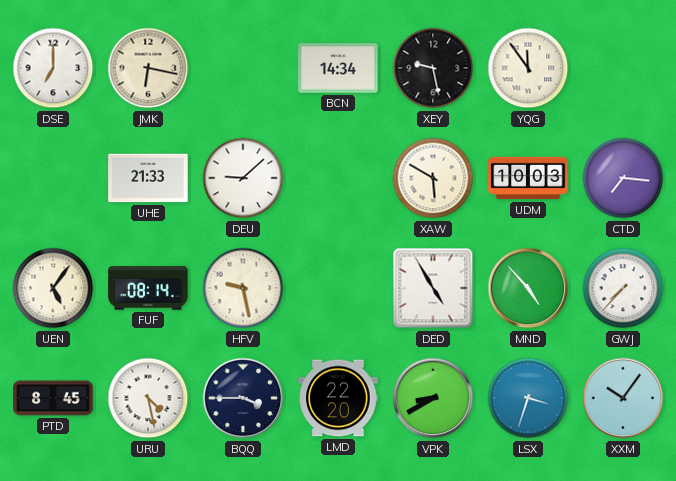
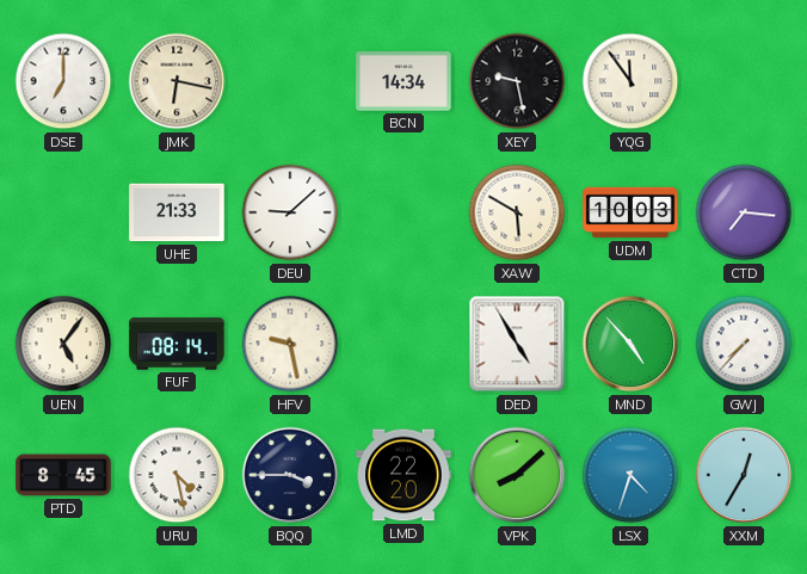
VPK: 8:40 -> 8:08 (517, 475)
LSX: 3:33 -> 4:33 (630, 475)
XXM: 10:06 -> 12:35 (744, 475)
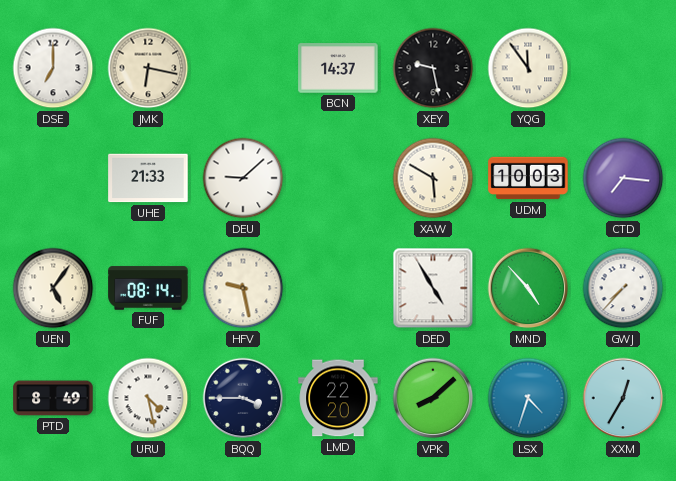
BCN: 14:34 -> 14:37 (338, 68)
PTD: 8:45 -> 8:49 (53, 398)
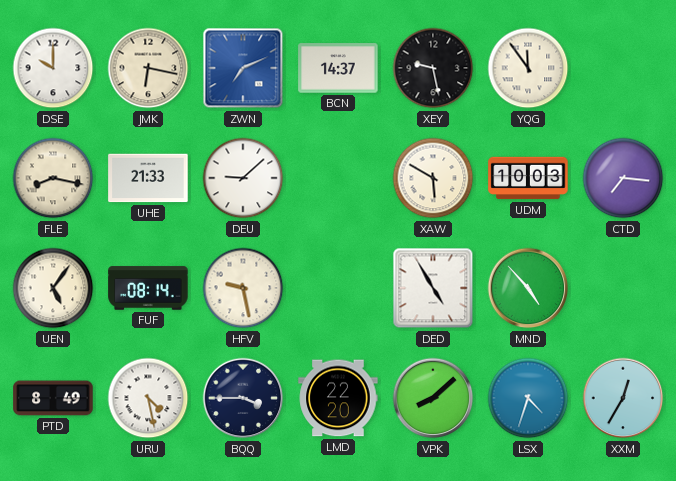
DSE: 7:00 -> 10:00 (53, 68)
ZWN: none -> 7:11 (243, 68)
FLE: none -> 8:17 (53, 178)
GWJ: 7:37 -> none (623, 288)
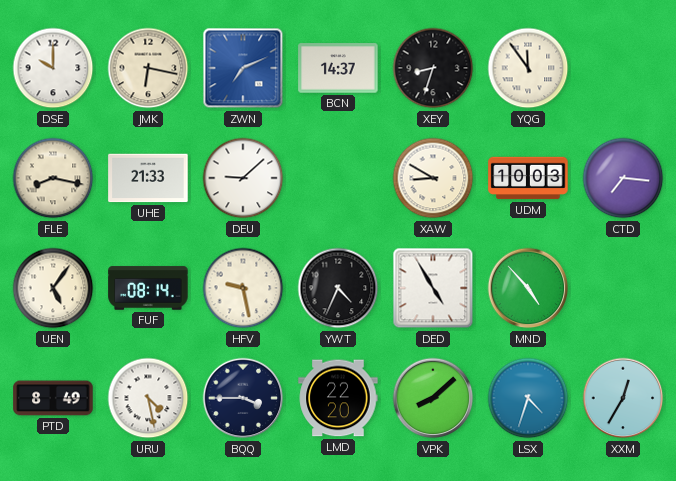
XEY: 9:28 -> 8:33 (433, 68)
XAW: 5:50 -> 8:50 (433, 178)
YWT: none -> 4:34 (338, 288)
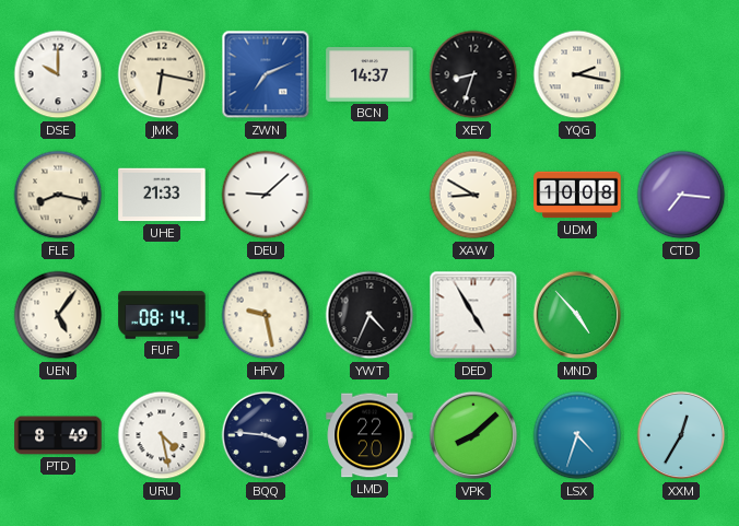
YQG: 11:54 -> 2:17 (577, 74)
UDM: 10:03 -> 10:08 (577, 195)
BQQ: 3:45 -> 3:46 (266, 435)
